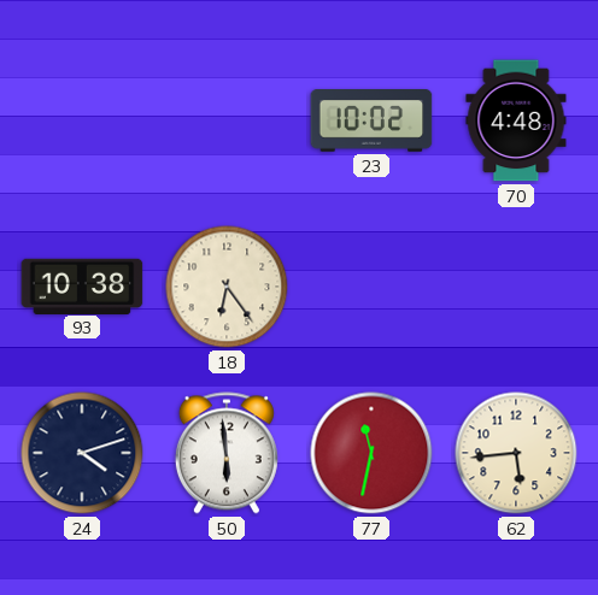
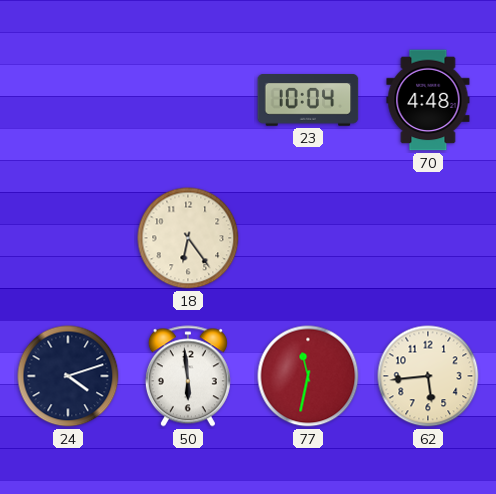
23: 10:02 -> 10:04 (308, 100)
93: 10:38 -> none (82, 285)
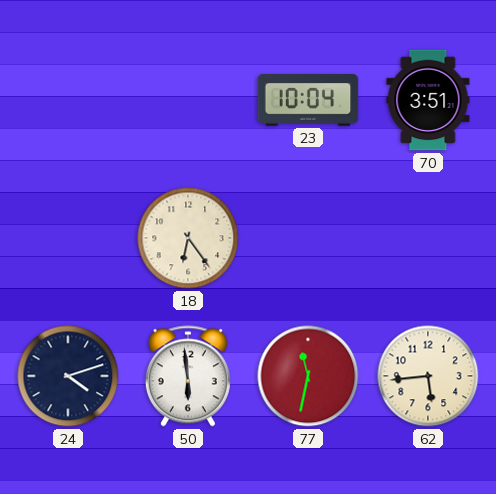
70: 4:48 -> 3:51 (428, 100)
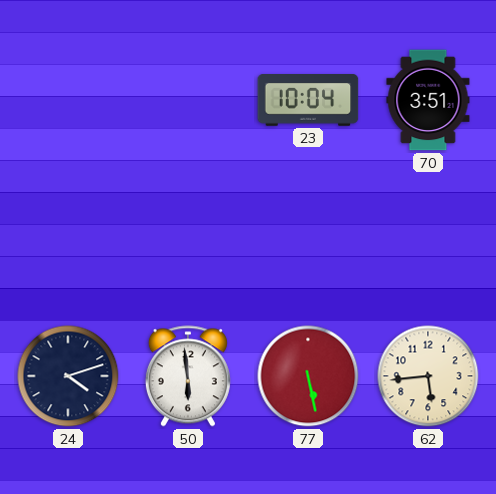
18: 6:24 -> none (188, 238)
77: 11:32 -> 5:28 (308, 376)
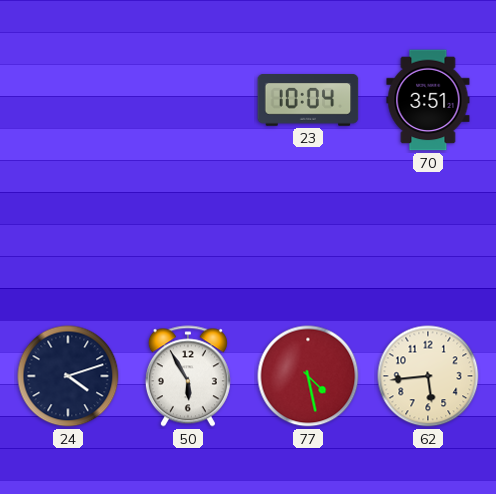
50: 5:59 -> 5:55 (188, 376)
77: 5:28 -> 4:28 (308, 376)
